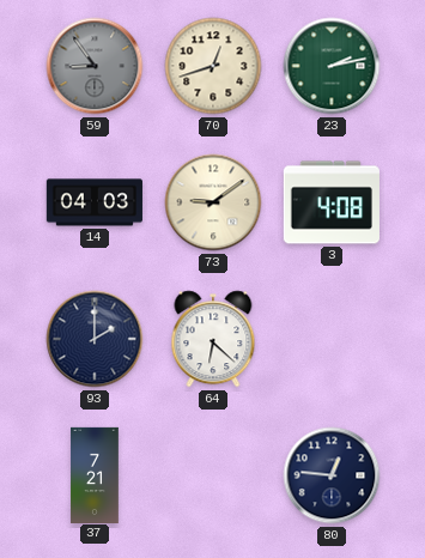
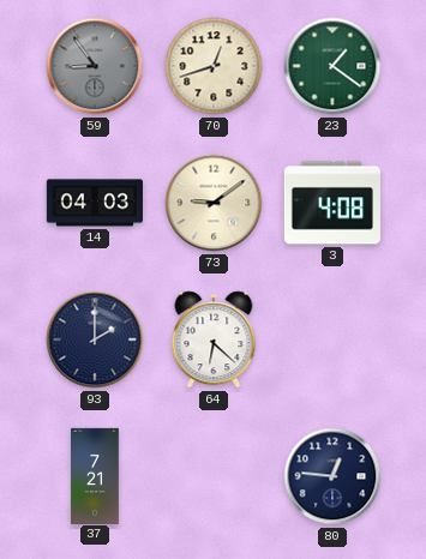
23: 2:13 -> 1:21 (332, 66)
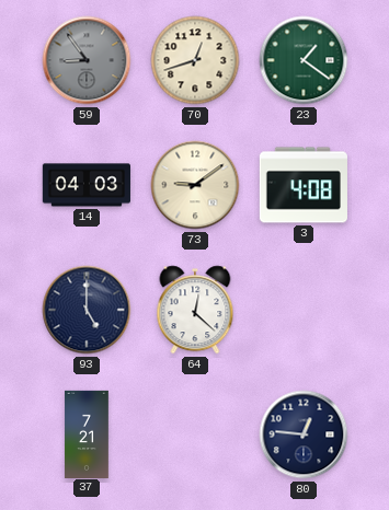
93: 2:00 -> 5:00 (87, 310)
64: 6:22 -> 12:22 (195, 310)
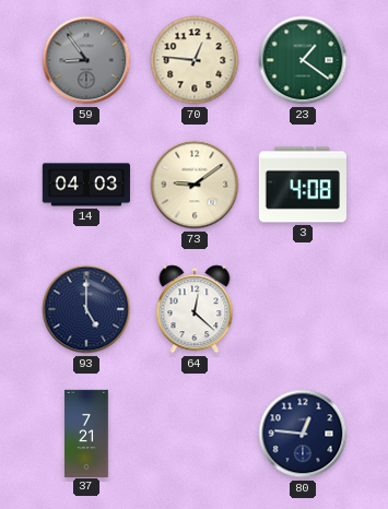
70: 12:42 -> 12:46 (195, 60)
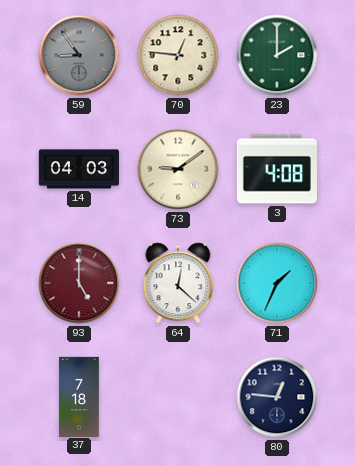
23: 1:21 -> 2:00 (277, 55)
93 dial: navy -> burgundy (79, 283)
71: none -> 1:34 (277, 283)
37: 7:21 -> 7:18 (79, 396)
